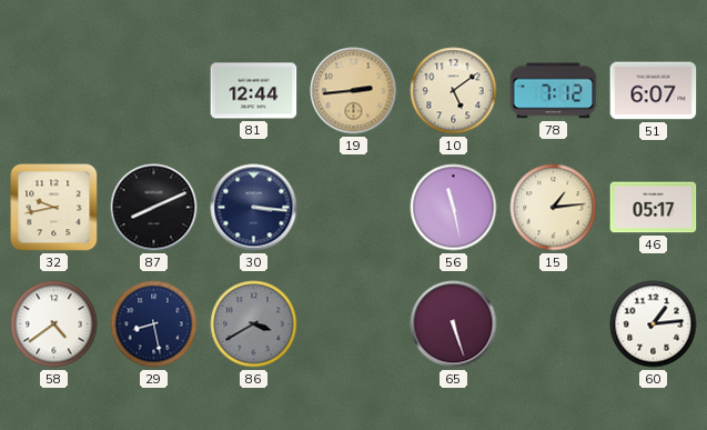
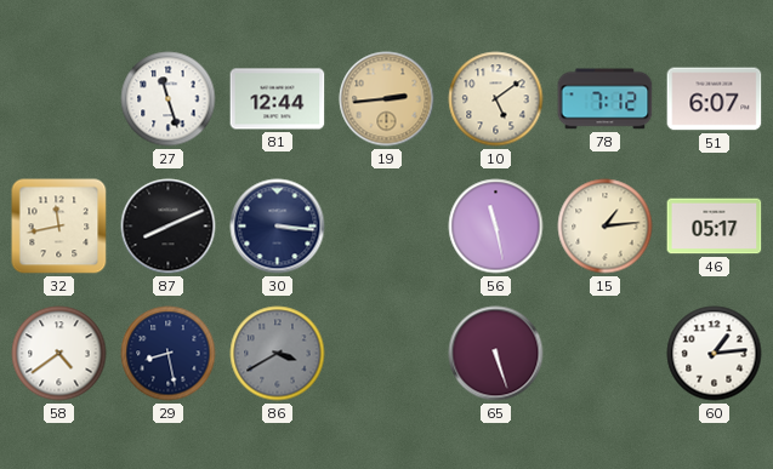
27: none -> 11:27 (169, 99)
32: 9:43 -> 11:43 (59, 227)
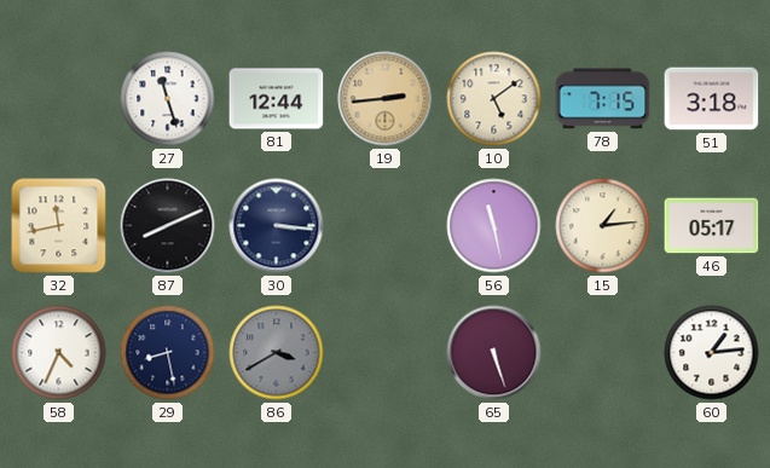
78: 7:12 -> 7:15 (603, 99)
51: 6:07 -> 3:18 (712, 99)
58: 4:39 -> 4:34 (59, 353)
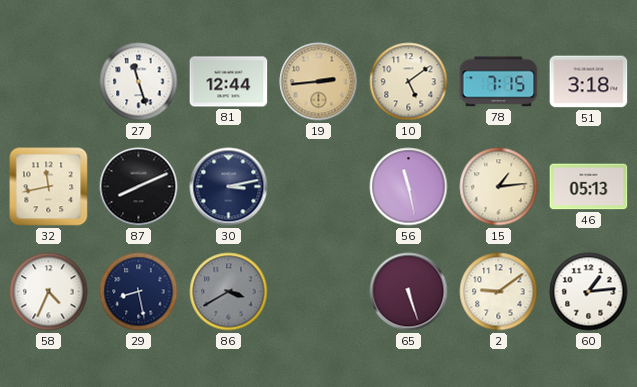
30: 3:16 -> 3:13 (229, 187)
46: 05:17 -> 05:13 (589, 187)
2: none -> 9:09 (499, 292)
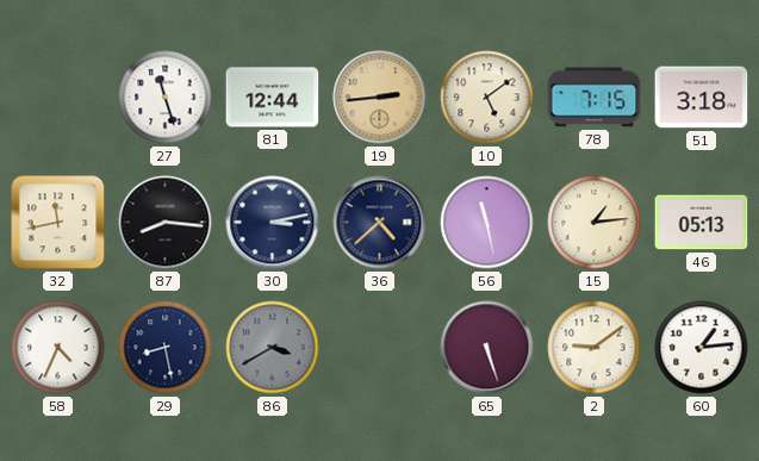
87: 8:11 -> 8:16 (166, 223)
36: none -> 4:38 (380, 223)
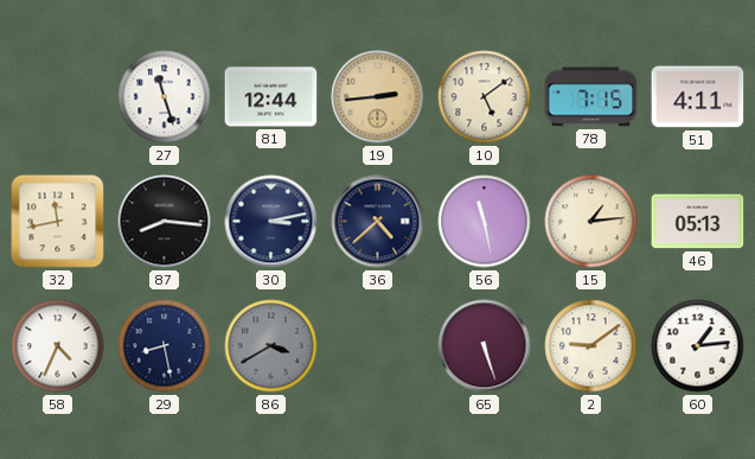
51: 3:18 -> 4:11 (698, 97)
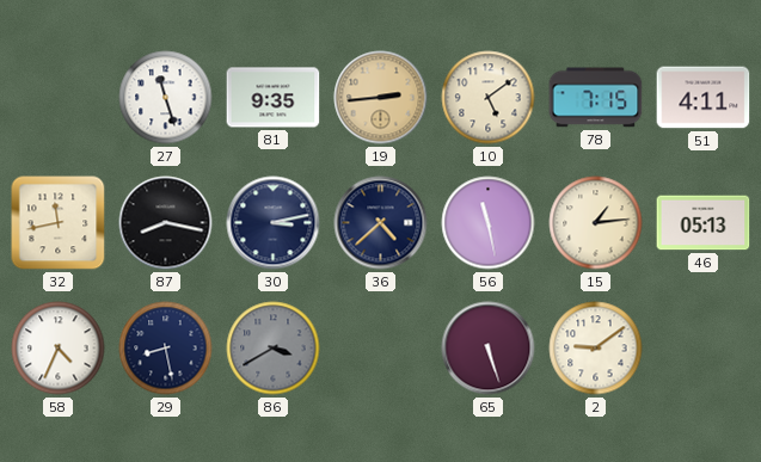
81: 12:44 -> 9:35 (274, 98)
87: 8:16 -> 8:17 (166, 223)
60: 1:14 -> none (698, 346)
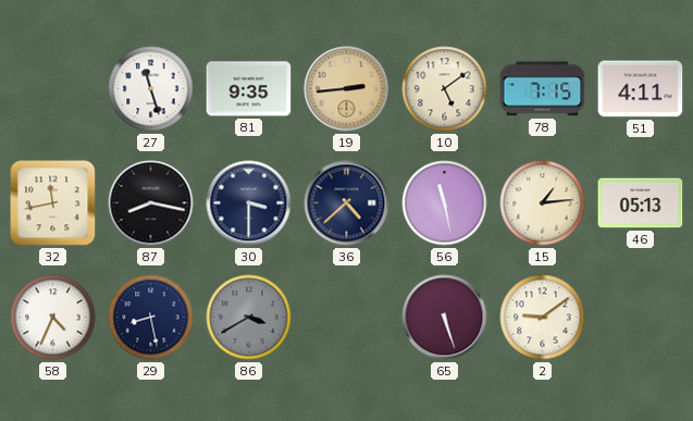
30: 3:13 -> 3:30 (249, 203)
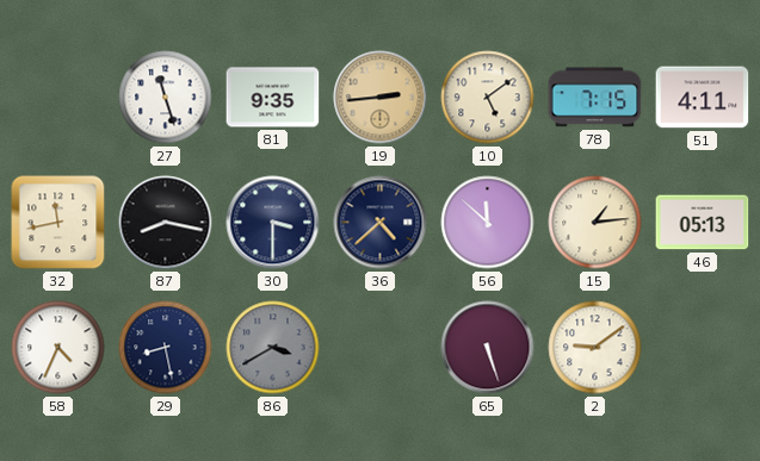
56: 11:28 -> 11:52 (488, 223)
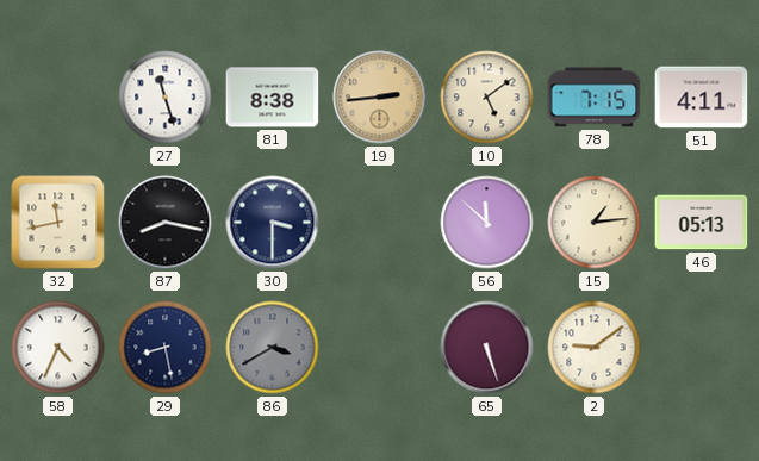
81: 9:35 -> 8:38 (273, 98)
36: 4:38 -> none (381, 223)
